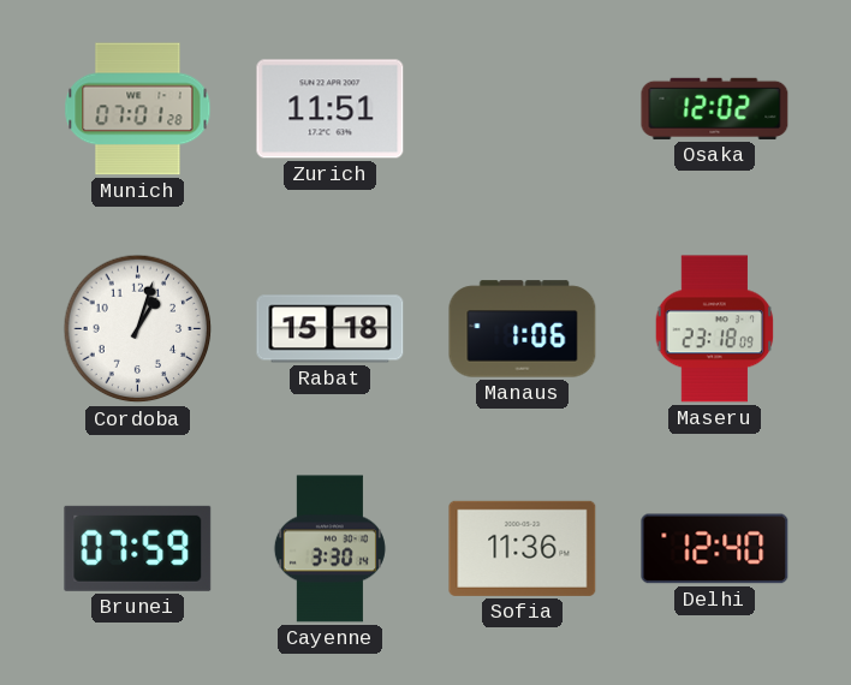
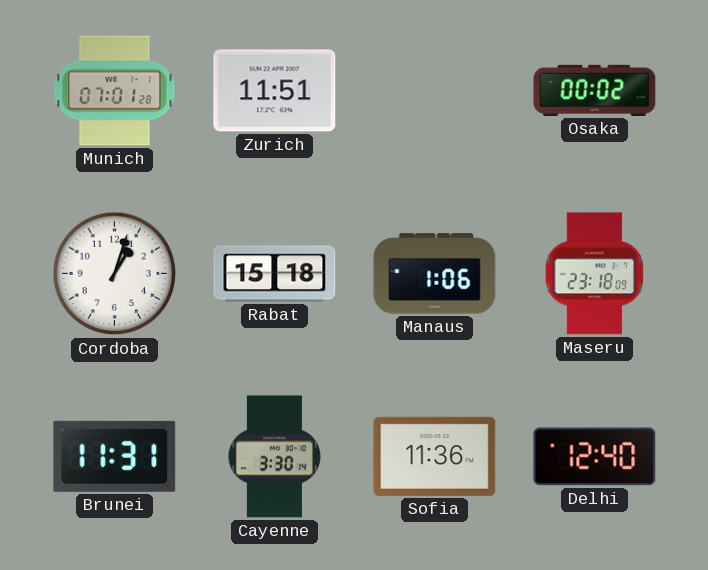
Osaka: 12:02 -> 00:02 (595, 90)
Brunei: 07:59 -> 11:31 (115, 456)
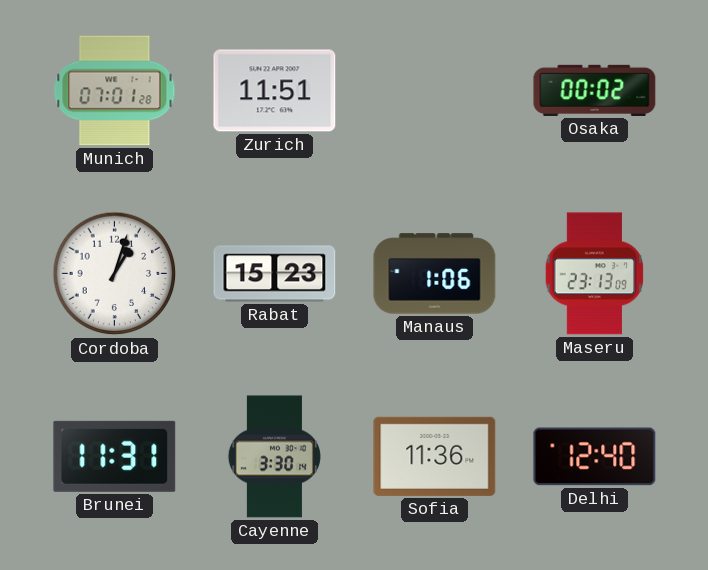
Rabat: 15:18 -> 15:23 (275, 274)
Maseru: 23:18 -> 23:13 (595, 274)
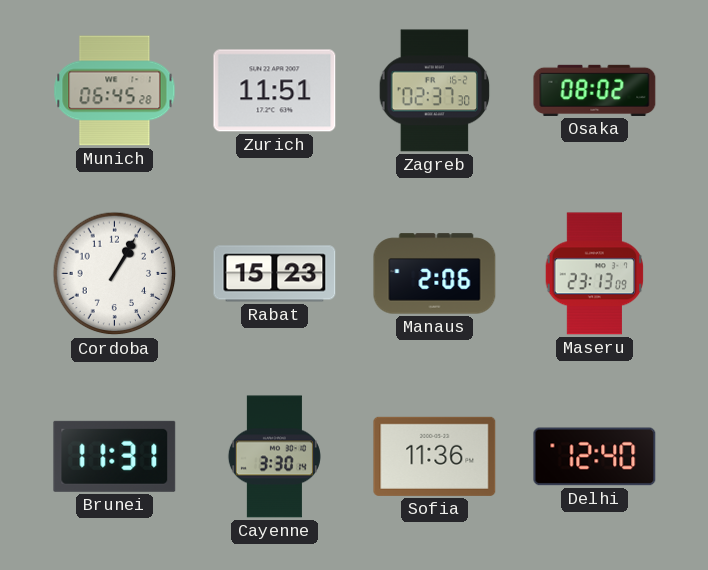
Munich: 07:01 -> 06:45 (115, 91)
Zagreb: none -> 02:37 (435, 91)
Osaka: 00:02 -> 08:02 (595, 90)
Cordoba: 1:03 -> 1:05 (115, 274)
Manaus: 1:06 -> 2:06 (435, 274)
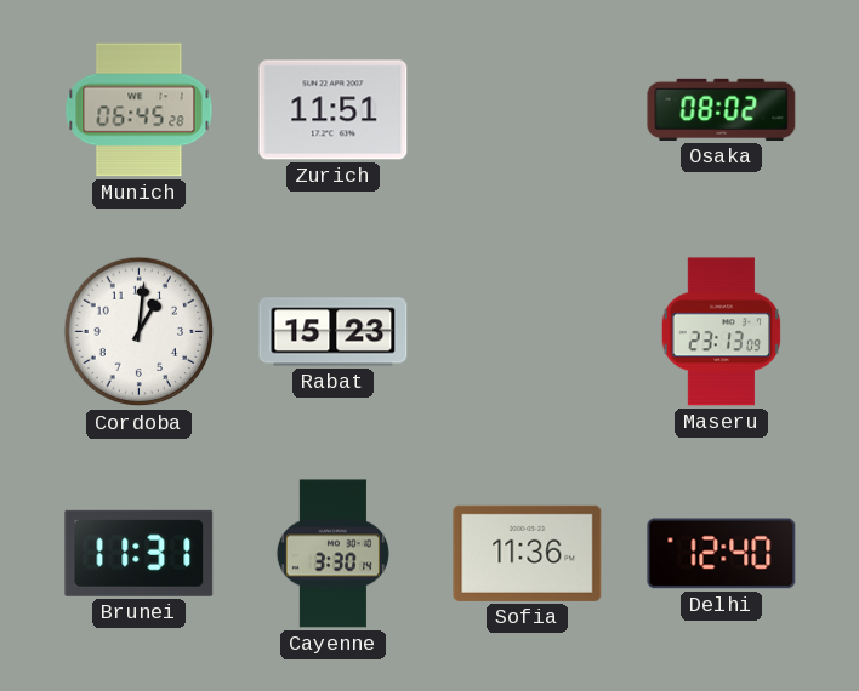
Zagreb: 02:37 -> none (435, 91)
Cordoba: 1:05 -> 1:01 (140, 332)
Manaus: 2:06 -> none (435, 274)
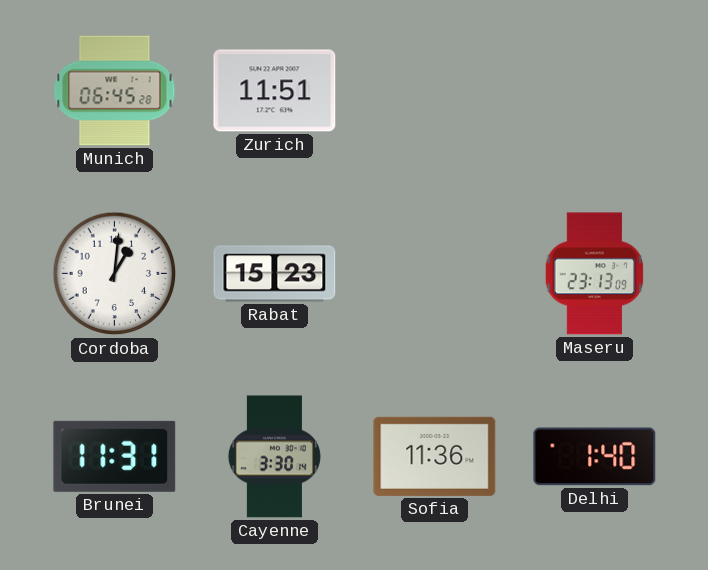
Osaka: 08:02 -> none (722, 109)
Delhi: 12:40 -> 1:40 (595, 457)
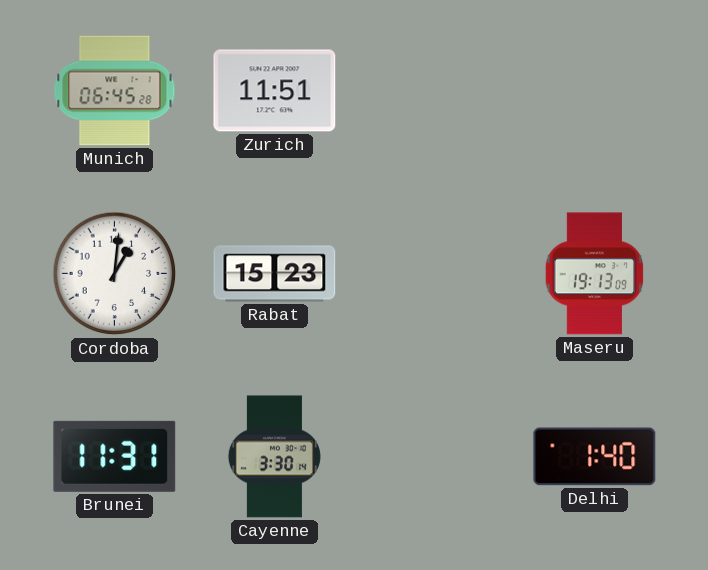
Maseru: 23:13 -> 19:13 (595, 274)
Sofia: 11:36 -> none (435, 456)
